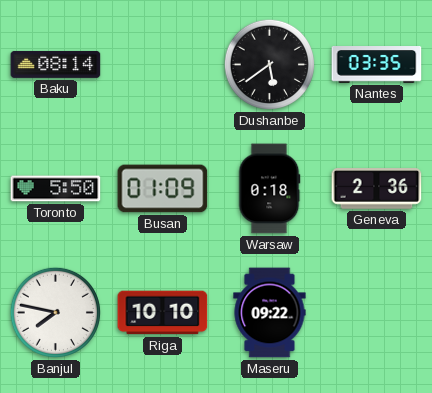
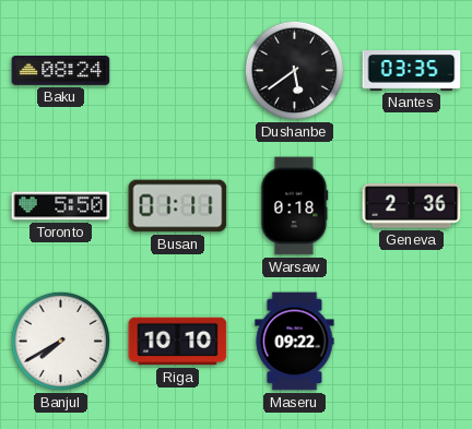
Baku: 08:14 -> 08:24 (61, 70)
Busan: 01:09 -> 01:11 (178, 206)
Banjul: 7:47 -> 7:40 (60, 341)
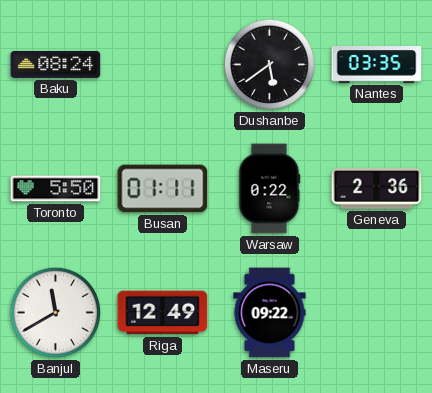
Warsaw: 0:18 -> 0:22 (269, 189)
Banjul: 7:40 -> 11:40 (55, 312)
Riga: 10:10 -> 12:49 (163, 313)
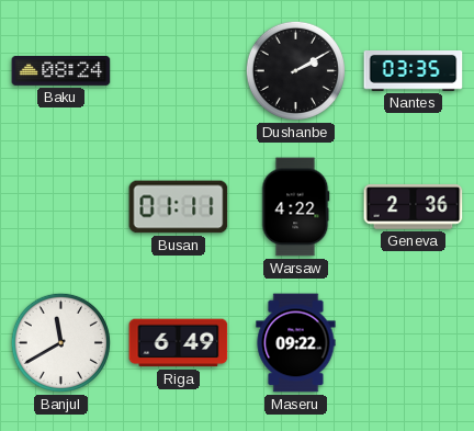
Dushanbe: 5:39 -> 2:10 (295, 70)
Toronto: 5:50 -> none (56, 189)
Warsaw: 0:22 -> 4:22 (295, 207)
Riga: 12:49 -> 6:49 (179, 343)
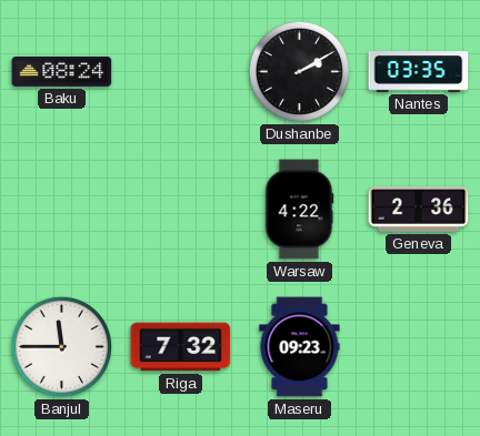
Busan: 01:11 -> none (179, 207)
Banjul: 11:40 -> 11:45 (61, 346)
Riga: 6:49 -> 7:32 (181, 347)
Maseru: 09:22 -> 09:23 (300, 347)
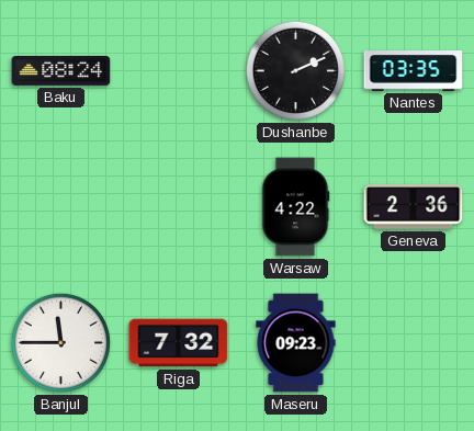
Dushanbe: 2:10 -> 2:11 (295, 70)
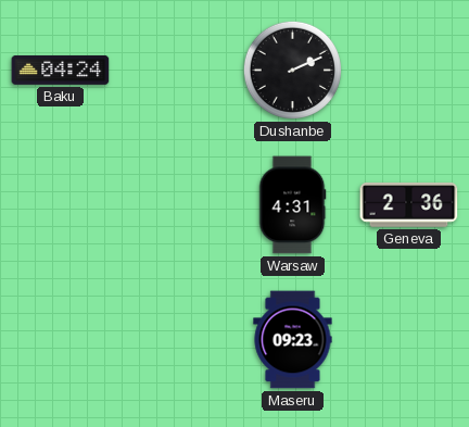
Baku: 08:24 -> 04:24 (61, 70)
Nantes: 03:35 -> none (414, 71)
Warsaw: 4:22 -> 4:31 (292, 205)
Banjul: 11:45 -> none (60, 342)
Riga: 7:32 -> none (179, 343)
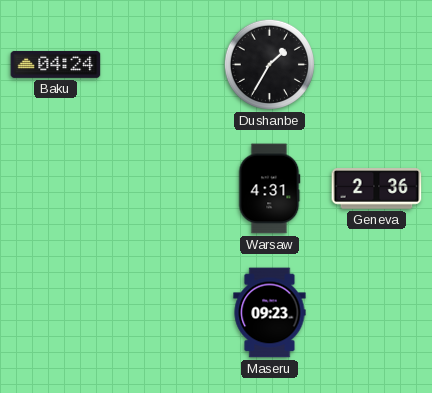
Dushanbe: 2:11 -> 1:35 (269, 64)
